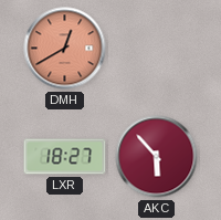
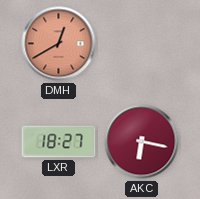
AKC: 5:53 -> 6:17 (142, 142)
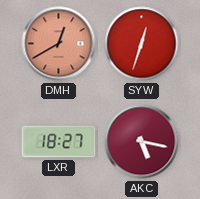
SYW: none -> 12:33 (142, 44)
AKC: 6:17 -> 5:17 (142, 142)
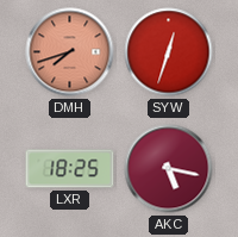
DMH: 12:40 -> 7:42 (70, 52)
LXR: 18:27 -> 18:25 (70, 169)
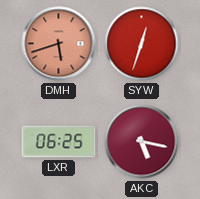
DMH: 7:42 -> 5:42 (59, 44)
LXR: 18:25 -> 06:25 (59, 142)
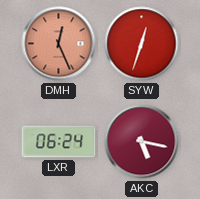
DMH: 5:42 -> 12:26 (59, 44)
LXR: 06:25 -> 06:24 (59, 142)
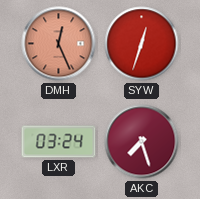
LXR: 06:24 -> 03:24 (59, 142)
AKC: 5:17 -> 7:27 (142, 142)
